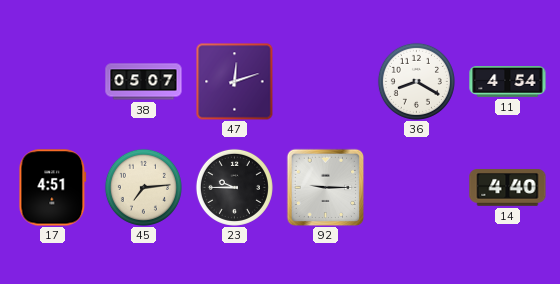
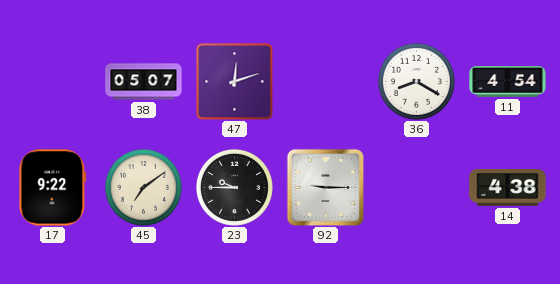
17: 4:51 -> 9:22 (53, 188)
45: 7:14 -> 7:09 (143, 187)
14: 4:40 -> 4:38 (508, 188)
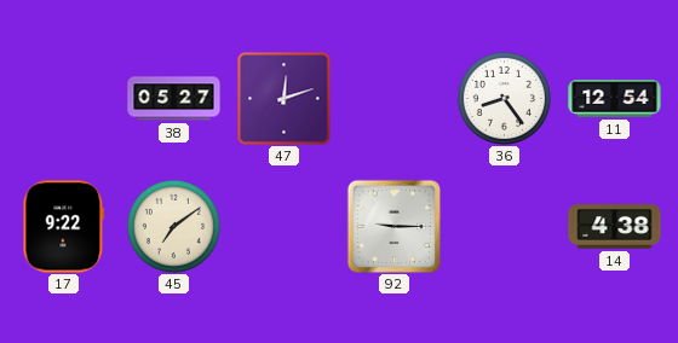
38: 05:07 -> 05:27 (174, 99)
36: 8:20 -> 8:24 (504, 98)
11: 4:54 -> 12:54 (615, 99)
23: 9:45 -> none (234, 187)
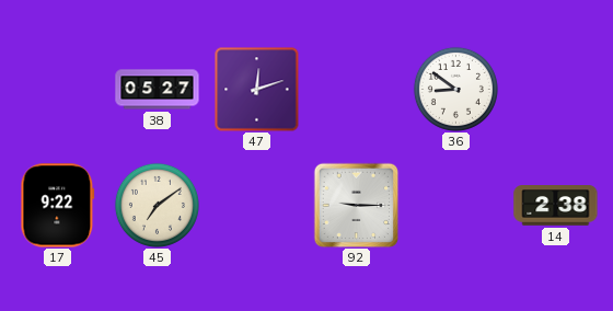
36: 8:24 -> 8:51 (455, 89)
11: 12:54 -> none (615, 99)
14: 4:38 -> 2:38 (556, 206)
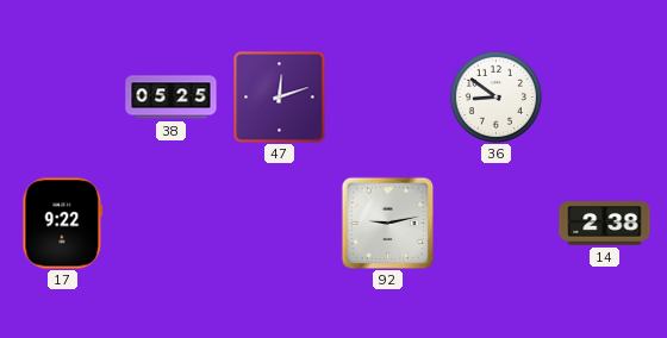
38: 05:27 -> 05:25 (172, 98)
45: 7:09 -> none (157, 205)
92: 9:15 -> 9:13 (387, 223)
